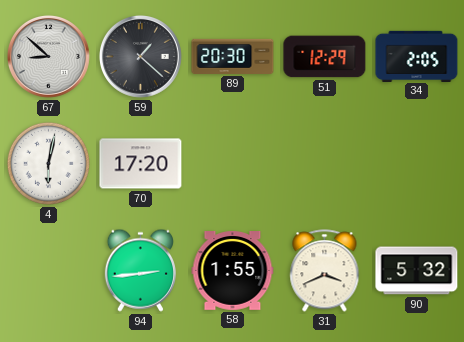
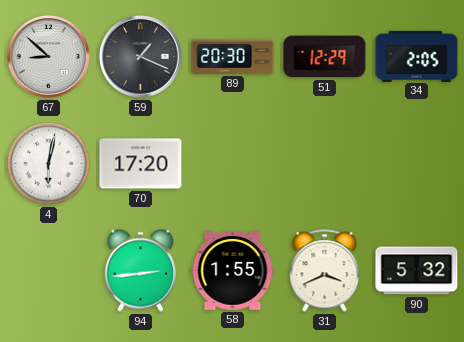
59: 1:22 -> 1:19 (140, 56)
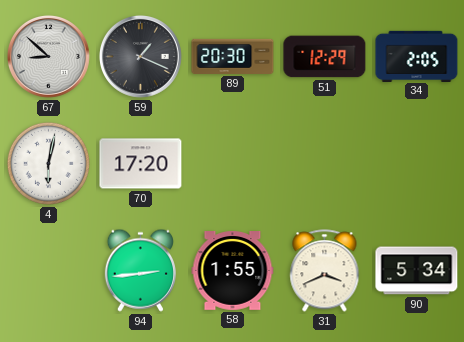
90: 5:32 -> 5:34 (417, 271)
